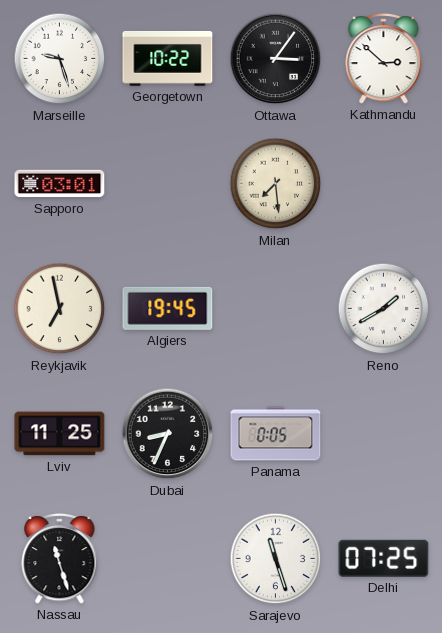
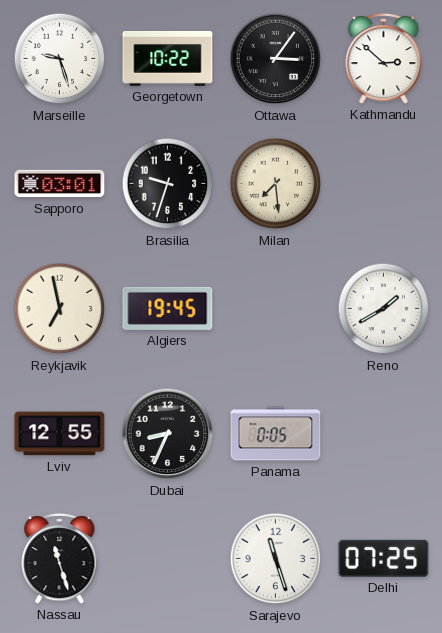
Brasilia: none -> 9:33 (168, 184)
Lviv: 11:25 -> 12:55 (60, 434)
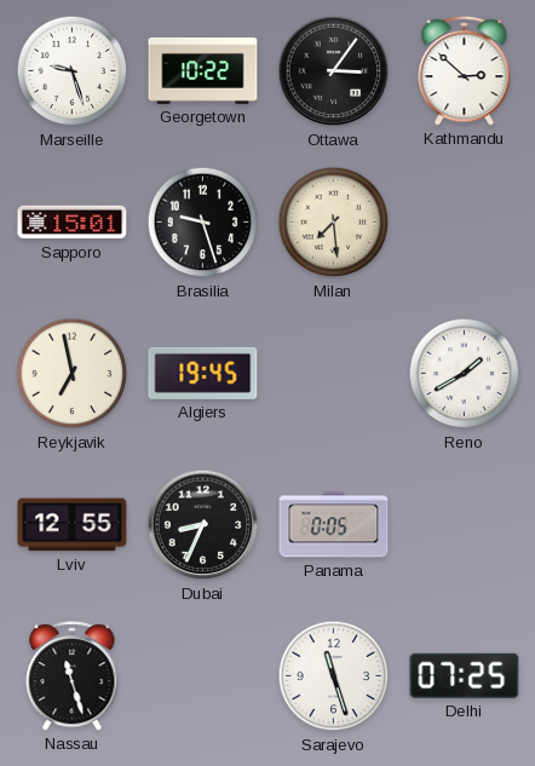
Sapporo: 03:01 -> 15:01 (73, 223)
Brasilia: 9:33 -> 9:27 (203, 223)
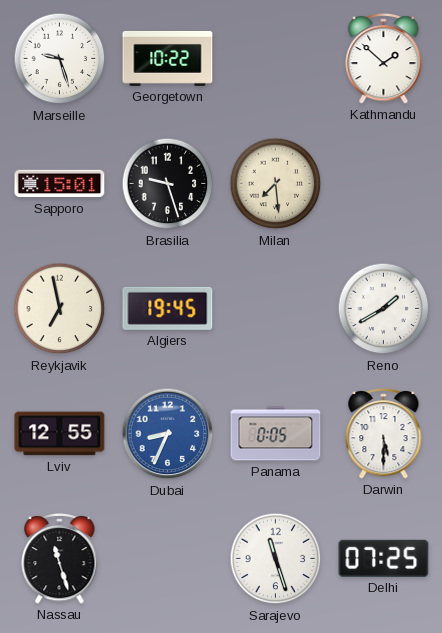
Ottawa: 3:06 -> none (334, 71)
Kathmandu: 2:52 -> 1:52 (384, 59)
Dubai dial: black -> blue (168, 434)
Darwin: none -> 5:30 (384, 434)
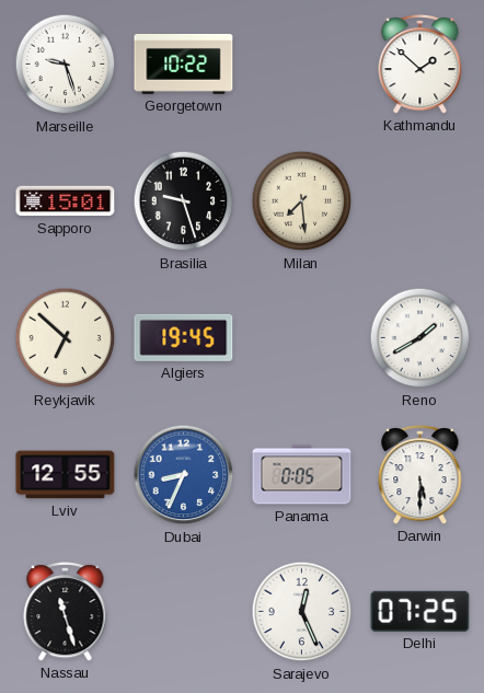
Reykjavik: 6:58 -> 6:52 (66, 338)
Sarajevo: 11:27 -> 12:26 (302, 612)
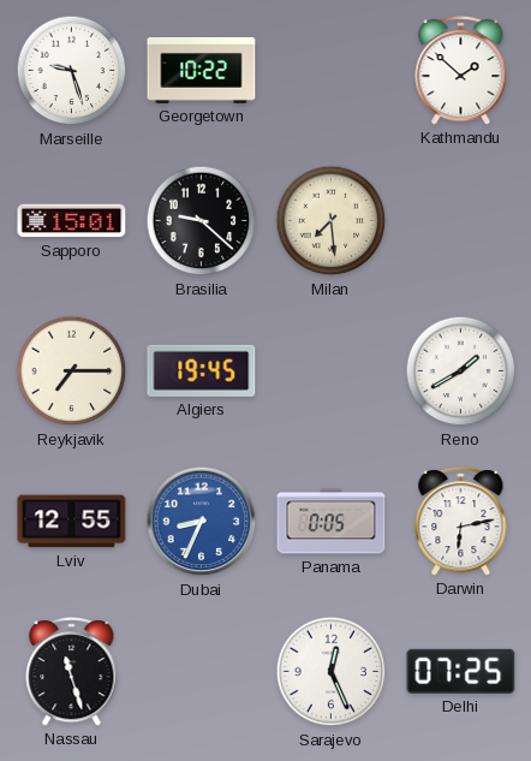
Brasilia: 9:27 -> 9:22 (202, 221)
Reykjavik: 6:52 -> 7:15 (72, 371)
Darwin: 5:30 -> 6:13 (461, 522)
